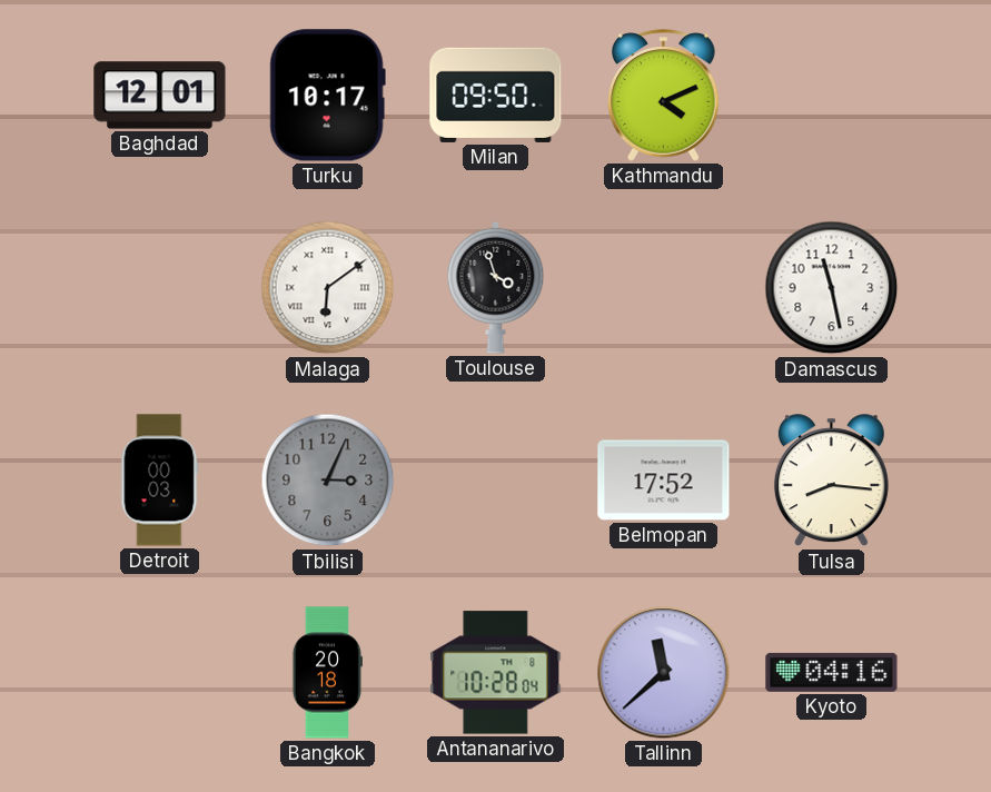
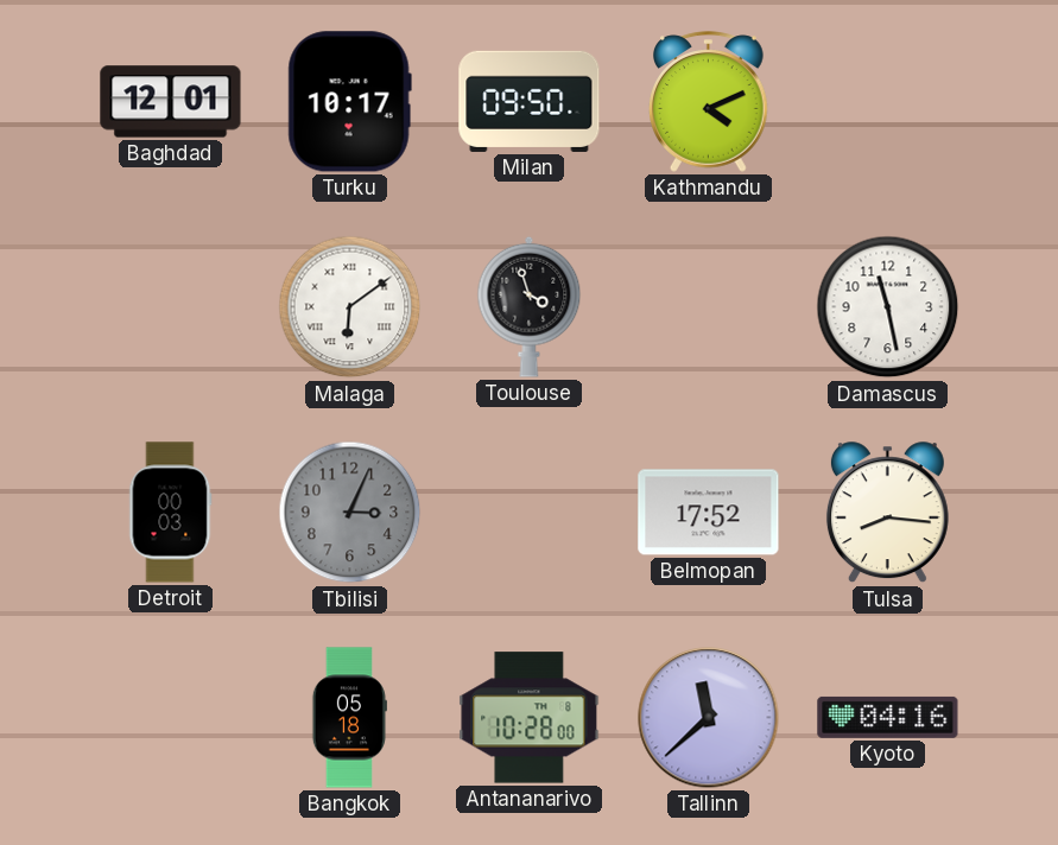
Bangkok: 20:18 -> 05:18 (349, 718)
Antananarivo: 10:28:04 -> 10:28:00 (530, 718)
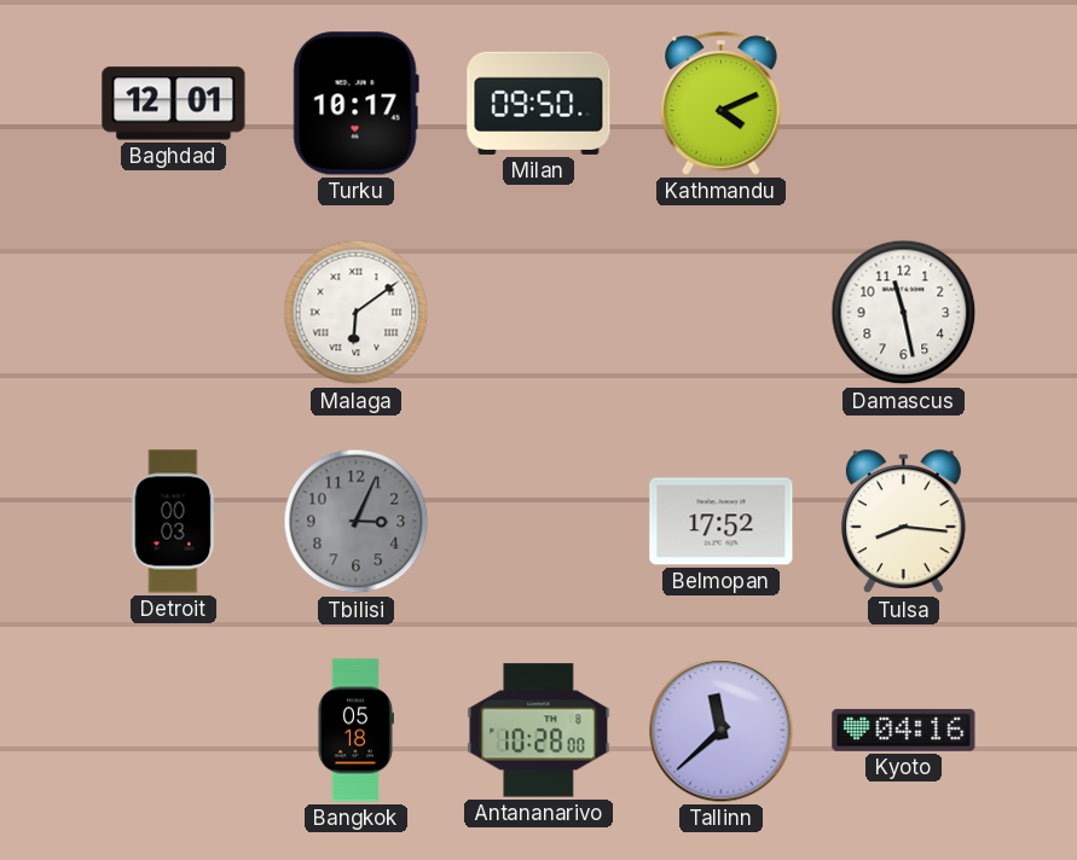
Toulouse: 3:57 -> none (530, 306)
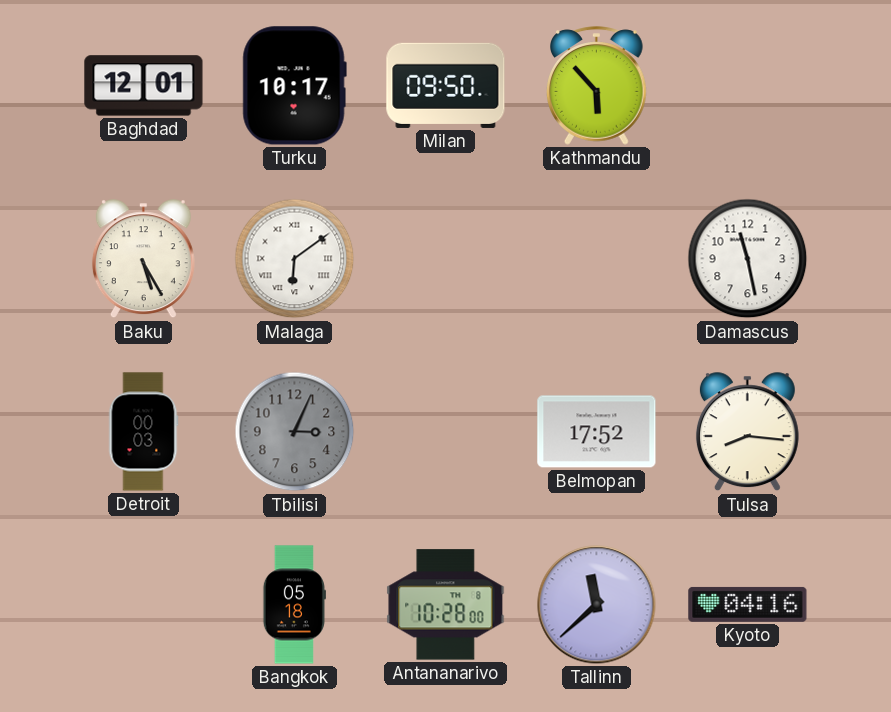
Kathmandu: 4:11 -> 5:53 (597, 86)
Baku: none -> 5:25 (143, 259)
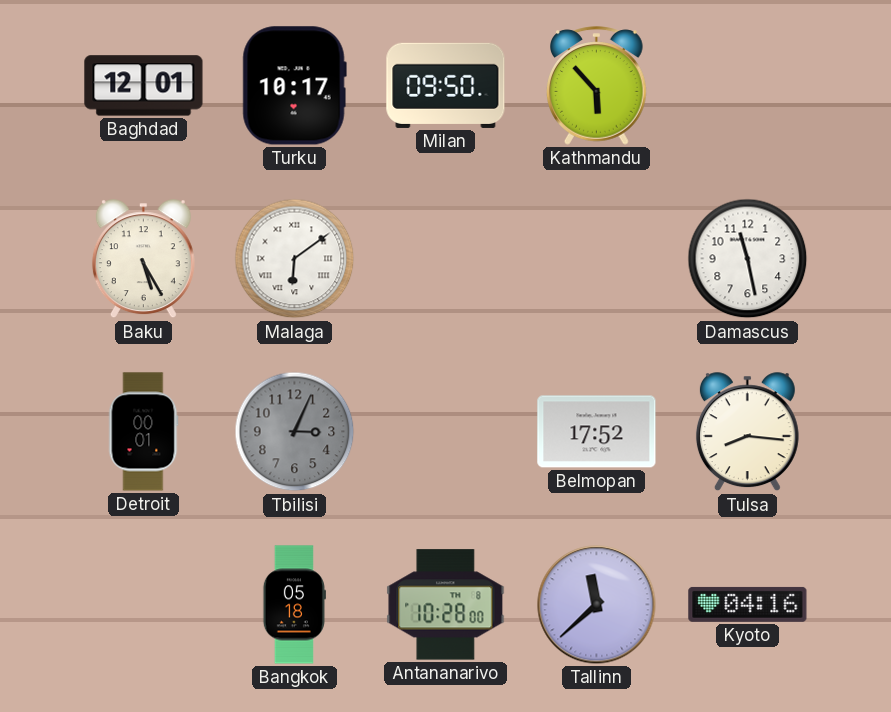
Detroit: 00:03 -> 00:01 (143, 432)
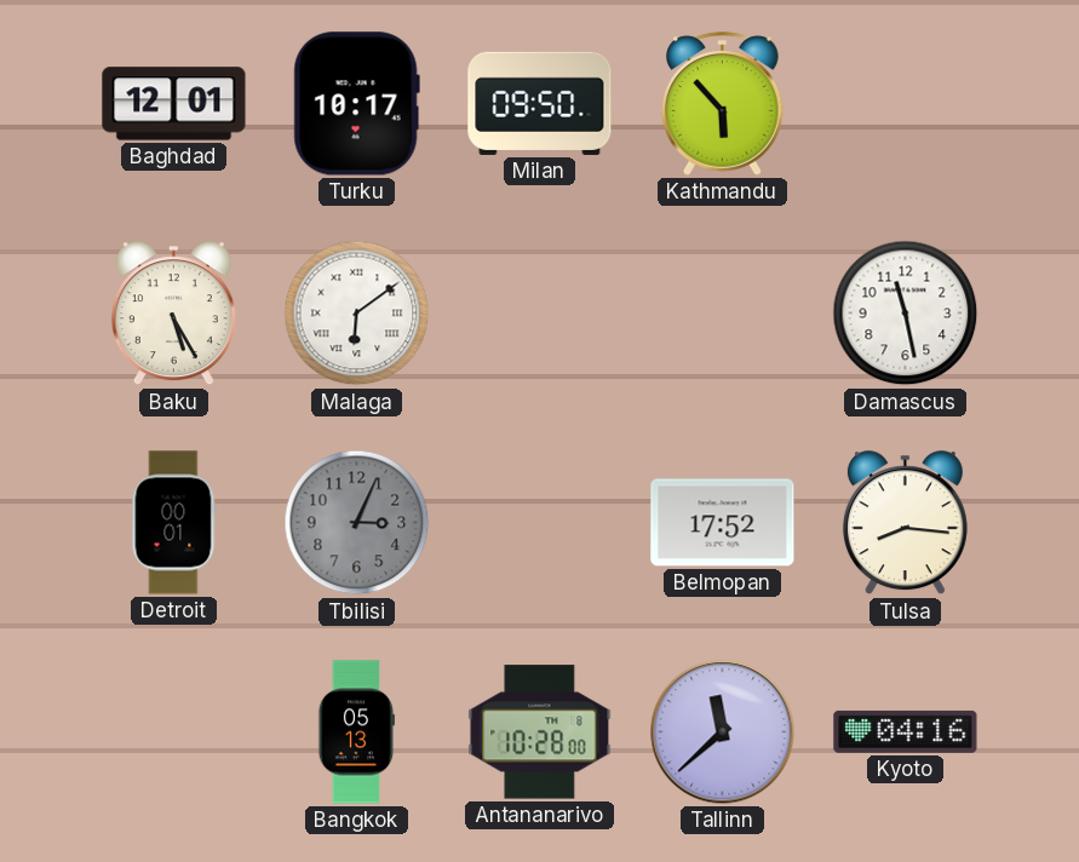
Bangkok: 05:18 -> 05:13 (356, 732)
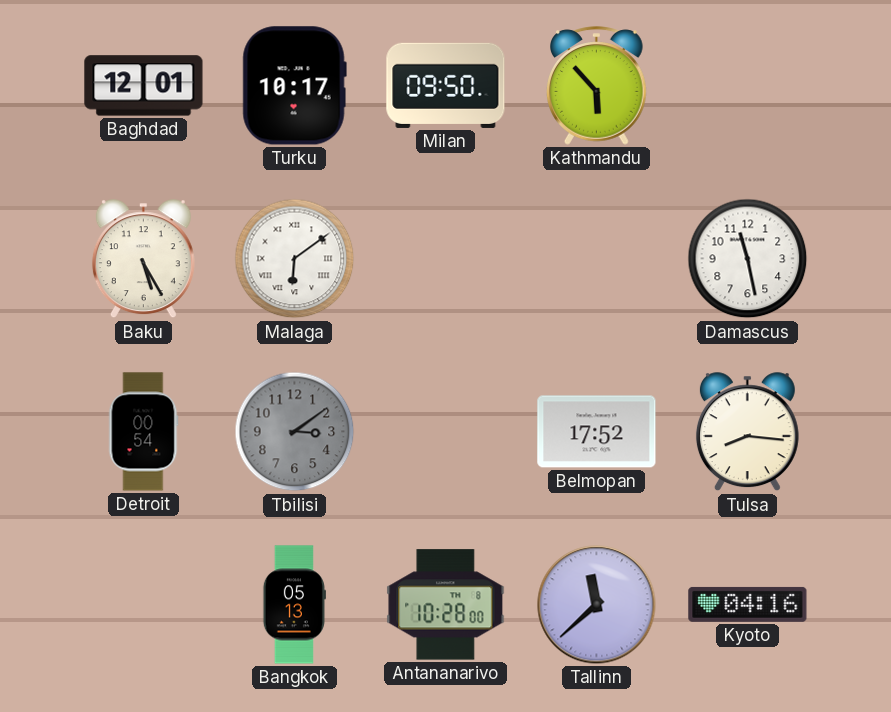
Detroit: 00:01 -> 00:54 (143, 432)
Tbilisi: 3:04 -> 3:09 (295, 432)
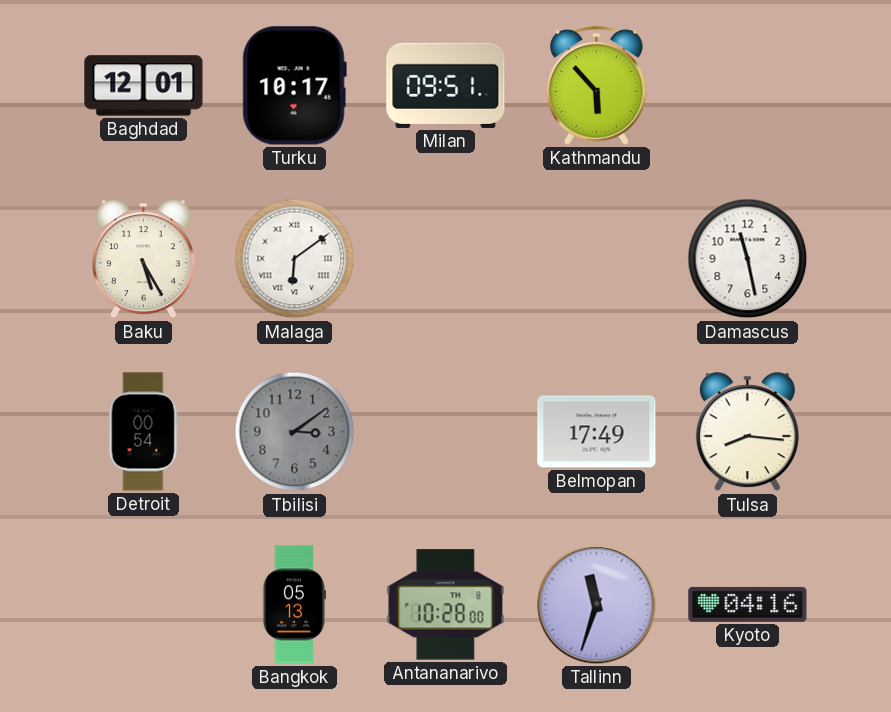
Milan: 09:50 -> 09:51 (446, 85)
Belmopan: 17:52 -> 17:49 (597, 432)
Tallinn: 11:38 -> 11:33 (597, 605)
